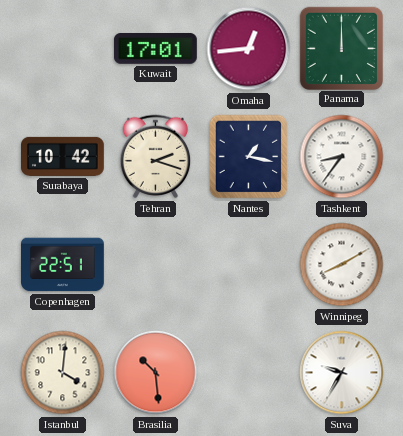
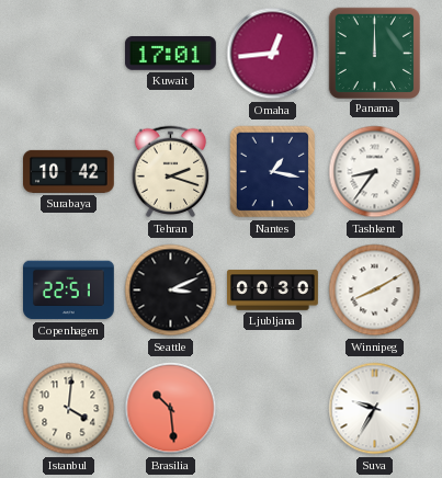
Seattle: none -> 3:11 (171, 291)
Ljubljana: none -> 00:30 (273, 291)
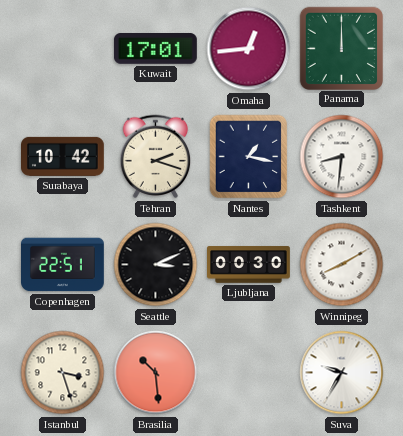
Tashkent: 8:36 -> 8:31 (342, 157)
Istanbul: 4:01 -> 3:27 (63, 373)
